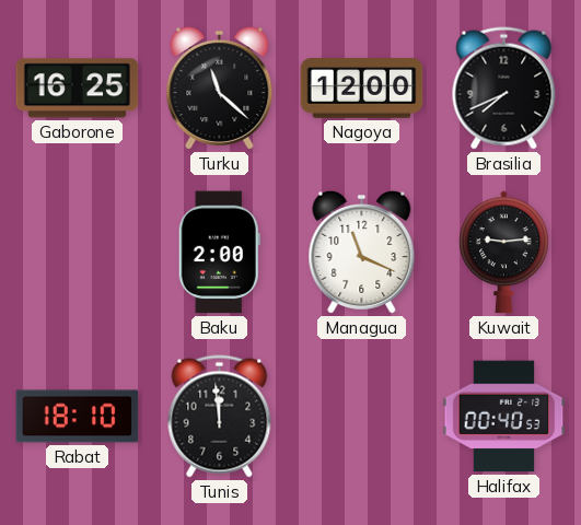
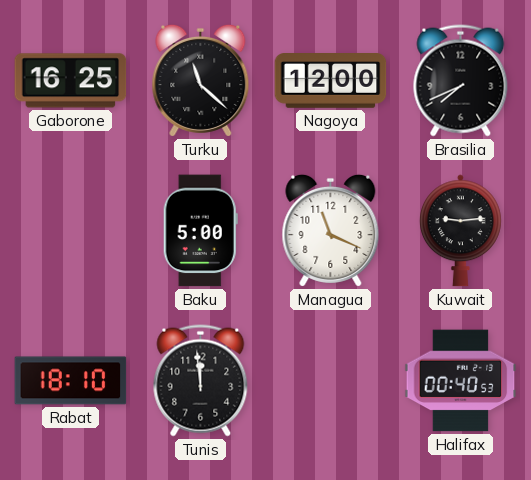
Baku: 2:00 -> 5:00 (200, 231)
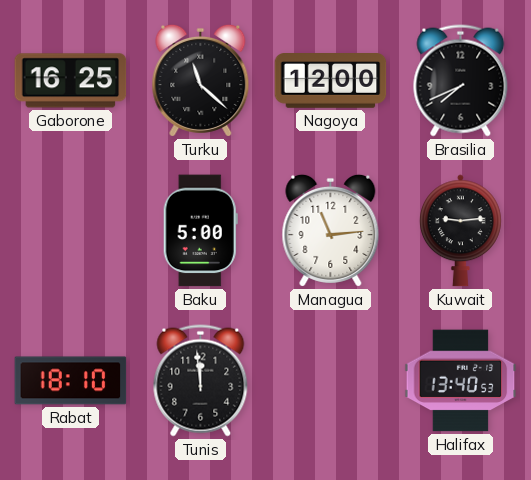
Managua: 11:19 -> 11:14 (331, 230)
Halifax: 00:40 -> 13:40 (461, 381)
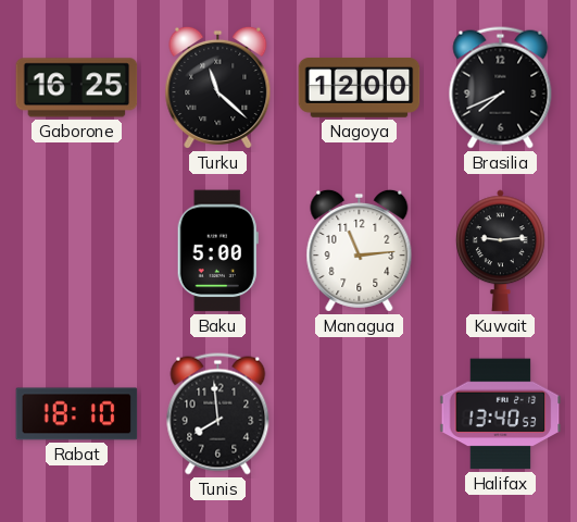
Tunis: 11:59 -> 7:59 (218, 414)
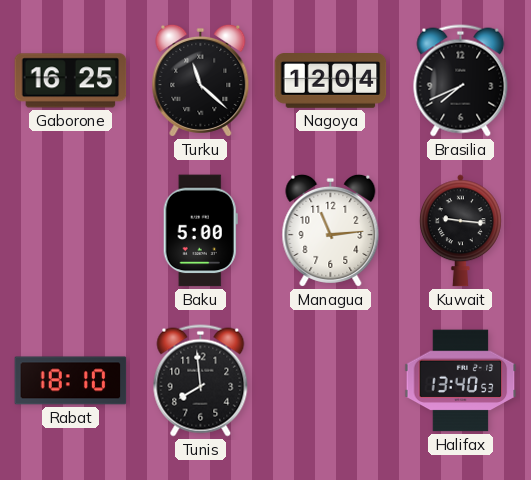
Nagoya: 12:00 -> 12:04 (331, 81)
Kuwait: 9:14 -> 9:16 (460, 231)
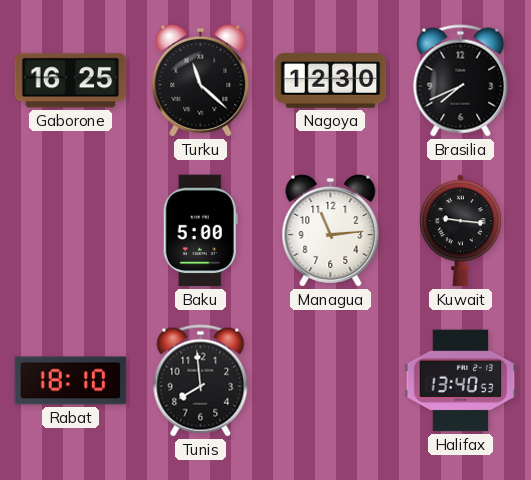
Nagoya: 12:04 -> 12:30 (331, 81)
